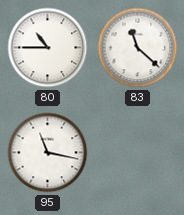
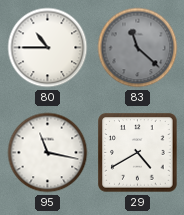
83 dial: white -> grey (138, 48)
29: none -> 4:40 (138, 153)
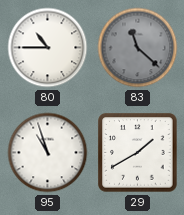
95: 11:17 -> 10:57 (48, 153)
29: 4:40 -> 1:40 (138, 153)
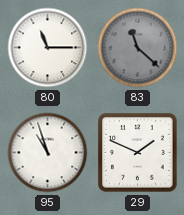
80: 10:45 -> 11:15 (48, 48)
29: 1:40 -> 1:49 (138, 153)
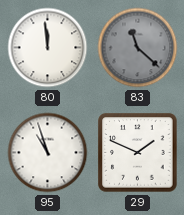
80: 11:15 -> 11:59 (48, 48)
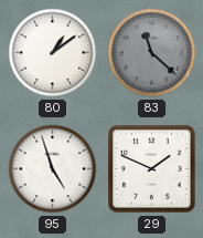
80: 11:59 -> 1:09 (53, 53)
95: 10:57 -> 4:57 (53, 169)
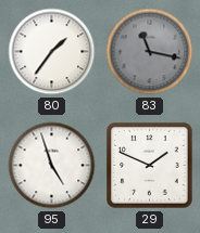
80: 1:09 -> 1:36 (52, 52)
83: 11:22 -> 11:17 (150, 52)
